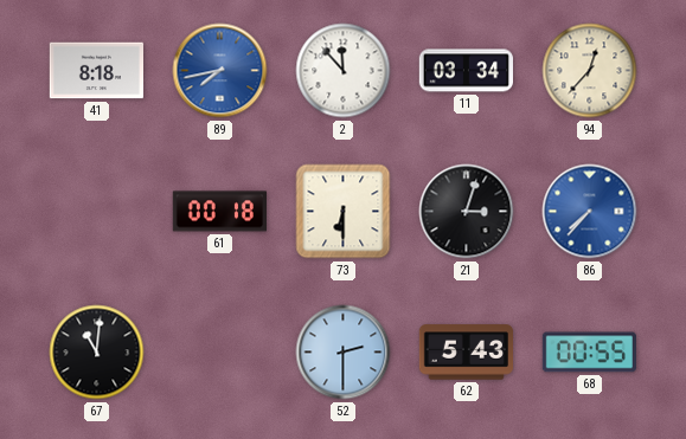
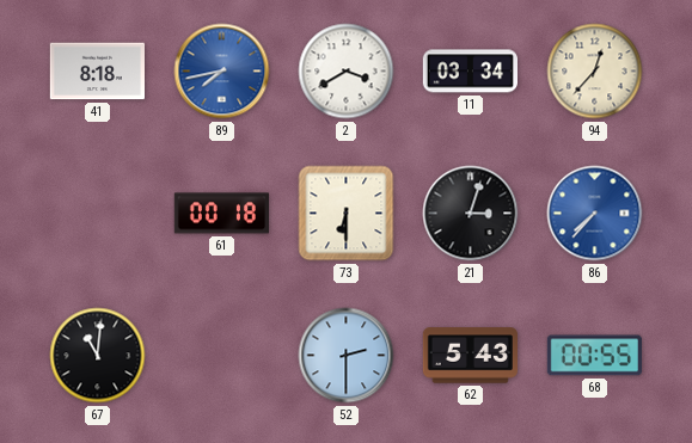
2: 11:53 -> 3:40 (347, 72)
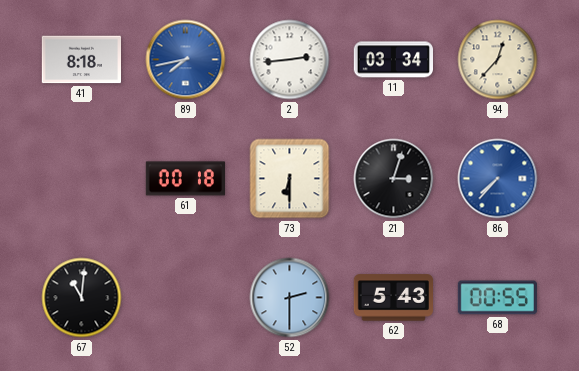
2: 3:40 -> 2:44 (290, 60)
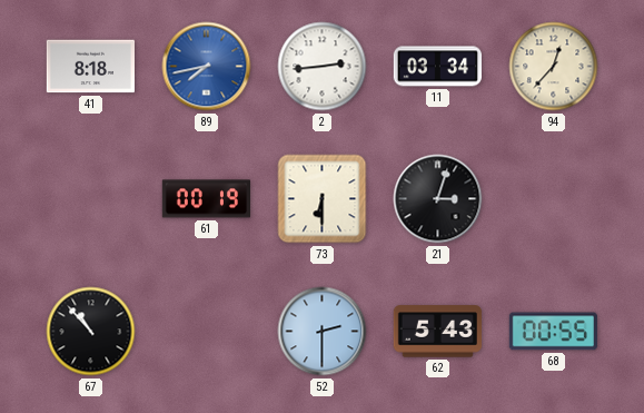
61: 00:18 -> 00:19 (206, 199)
86: 7:37 -> none (498, 179)
67: 11:01 -> 10:53 (91, 332)
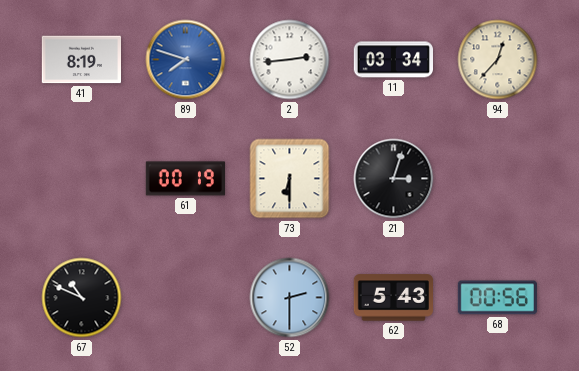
41: 8:18 -> 8:19 (81, 60)
89: 7:43 -> 7:48 (186, 60)
67: 10:53 -> 10:49 (82, 298)
68: 00:55 -> 00:56 (497, 298)
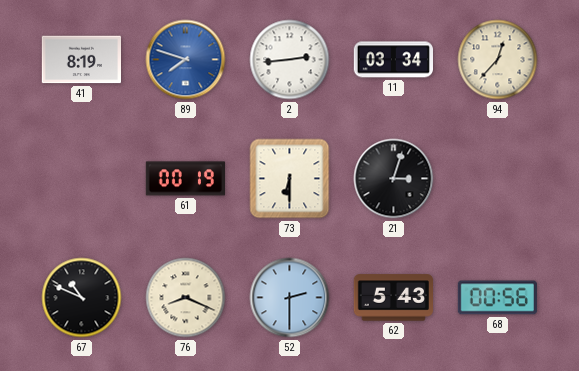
76: none -> 8:19 (186, 298)
